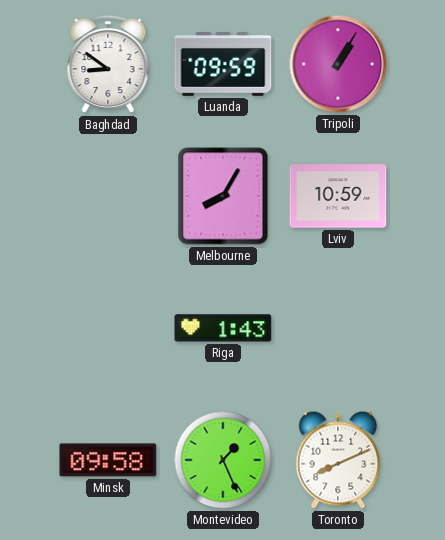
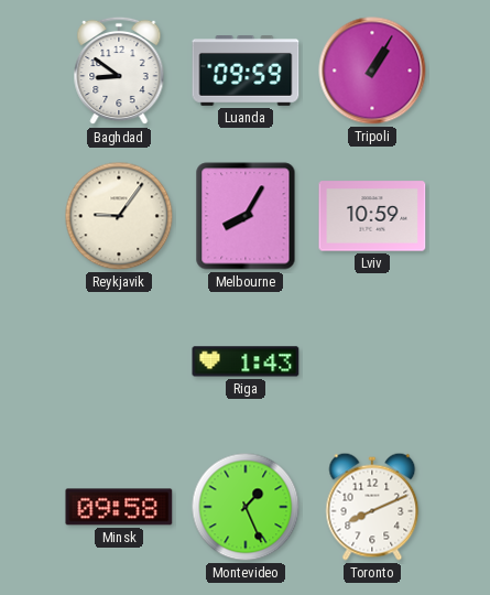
Reykjavik: none -> 9:06 (119, 216)
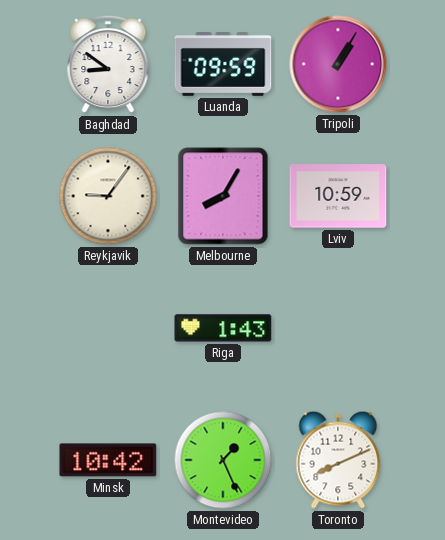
Minsk: 09:58 -> 10:42 (108, 460)
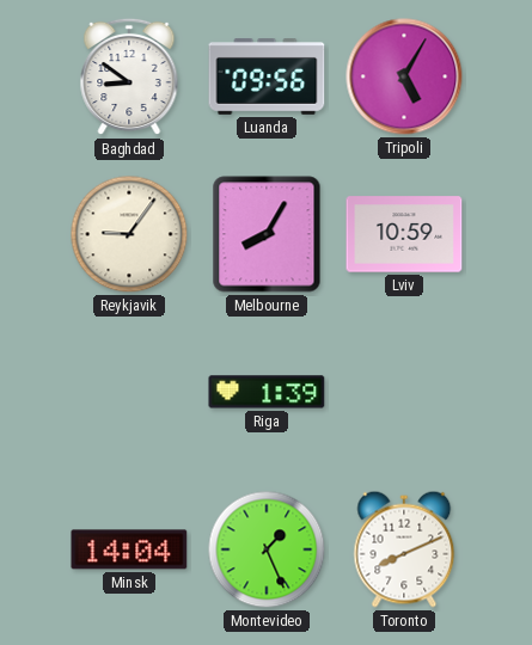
Luanda: 09:59 -> 09:56 (267, 78)
Tripoli: 1:05 -> 5:05 (404, 76)
Riga: 1:43 -> 1:39 (267, 392)
Minsk: 10:42 -> 14:04 (129, 549)
